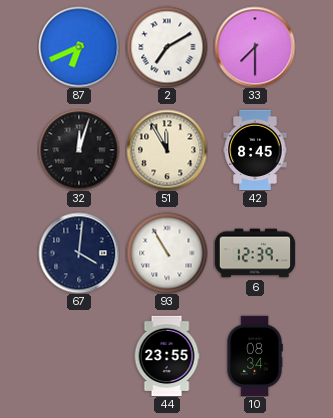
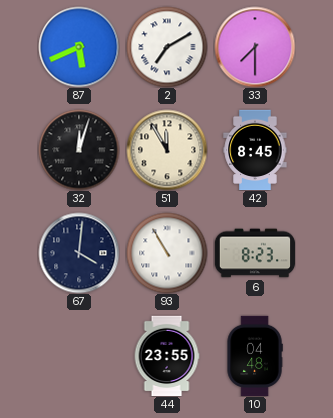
87: 6:41 -> 5:41 (79, 47)
6: 12:39 -> 8:23 (255, 253)
10: 08:34 -> 04:48 (255, 356)
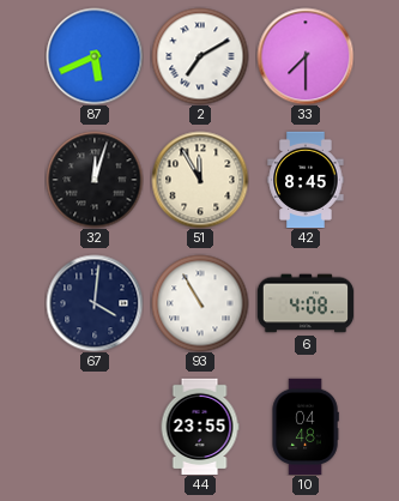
6: 8:23 -> 4:08 (306, 303)
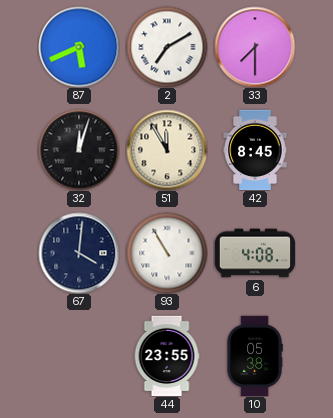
10: 04:48 -> 05:38 (255, 356)
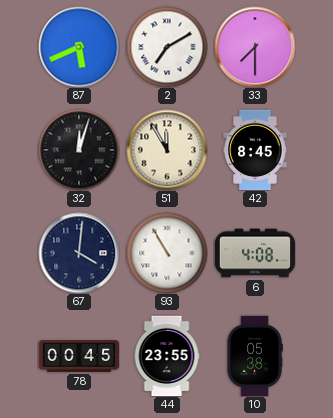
78: none -> 00:45 (79, 356)
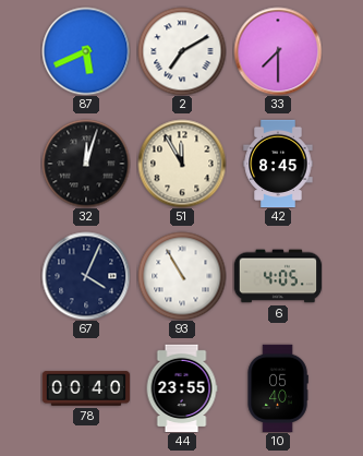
67: 4:01 -> 4:04 (86, 276)
6: 4:08 -> 4:05 (278, 276)
78: 00:45 -> 00:40 (86, 388)
10: 05:38 -> 05:40 (278, 388)
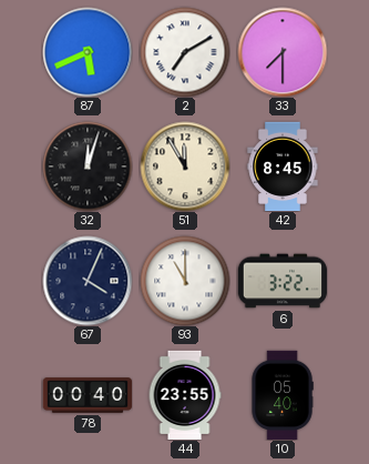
93: 10:55 -> 11:00 (185, 281)
6: 4:05 -> 3:22 (283, 281)
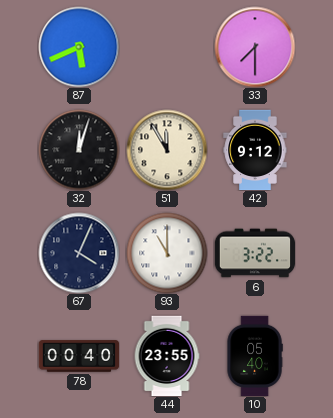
2: 7:10 -> none (185, 52)
42: 8:45 -> 9:12 (255, 150)
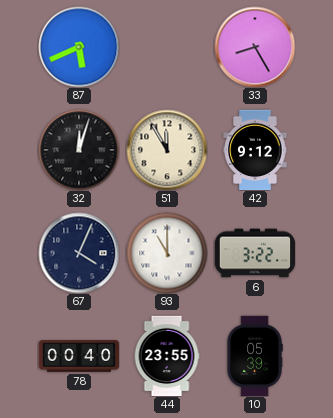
33: 7:30 -> 8:25 (255, 47)
10: 05:40 -> 05:39 (255, 356)
